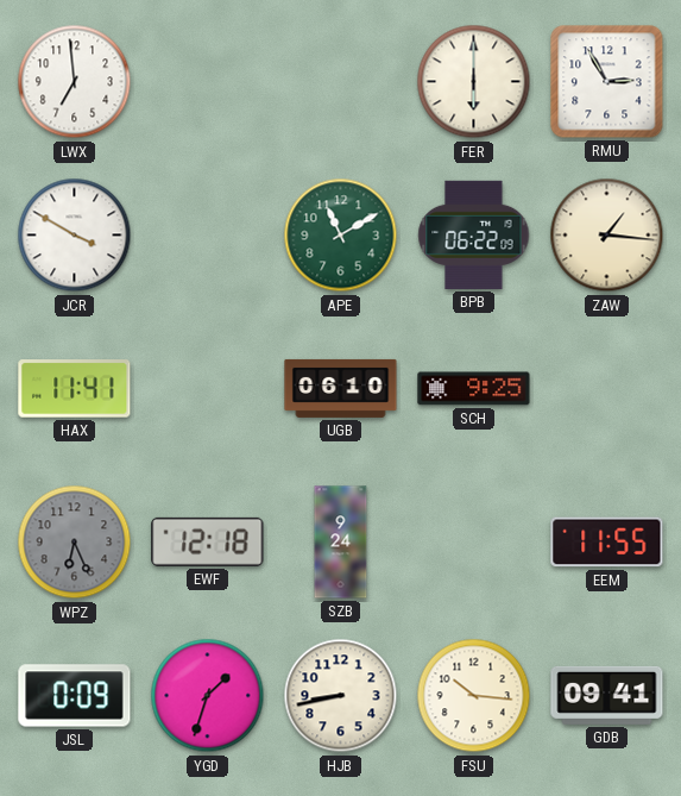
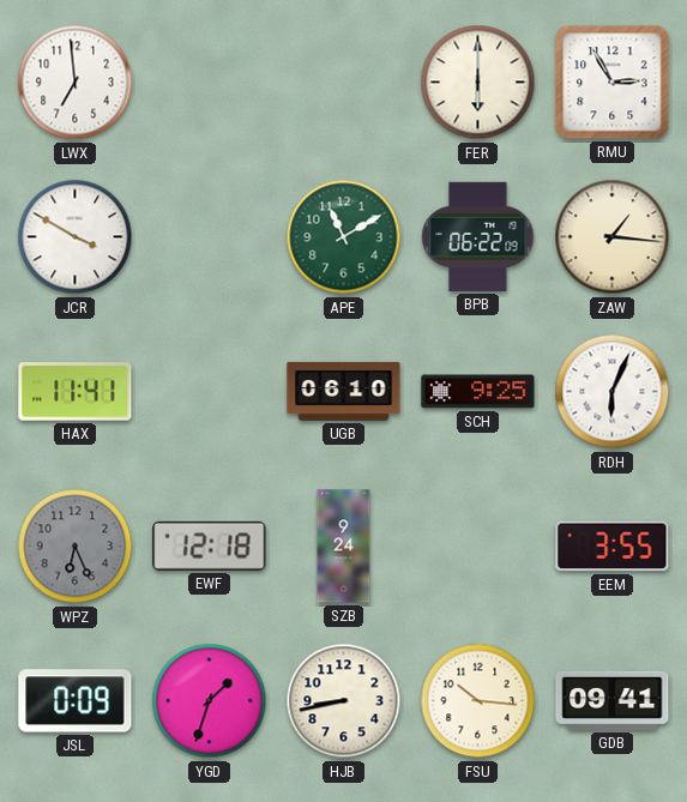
RDH: none -> 6:04 (613, 392)
EEM: 11:55 -> 3:55 (613, 547)
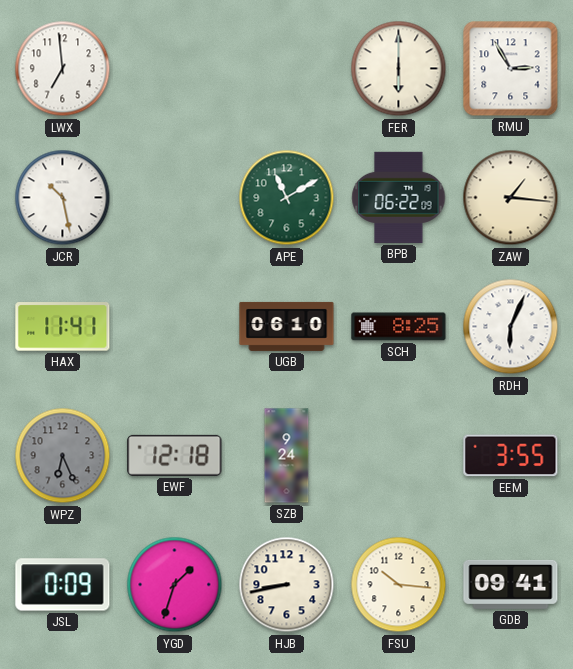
JCR: 3:50 -> 10:28 (63, 198)
SCH: 9:25 -> 8:25 (399, 327)
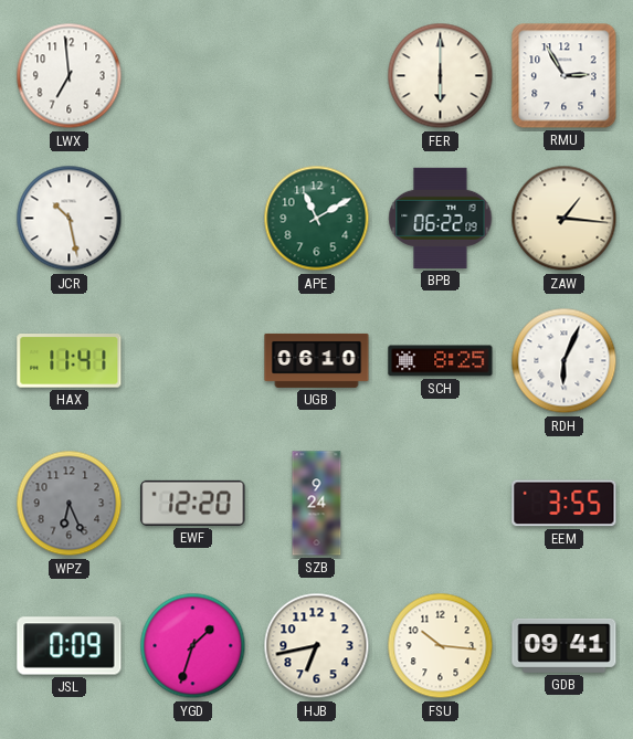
EWF: 12:18 -> 12:20 (193, 503)
HJB: 8:43 -> 6:43 (317, 646)
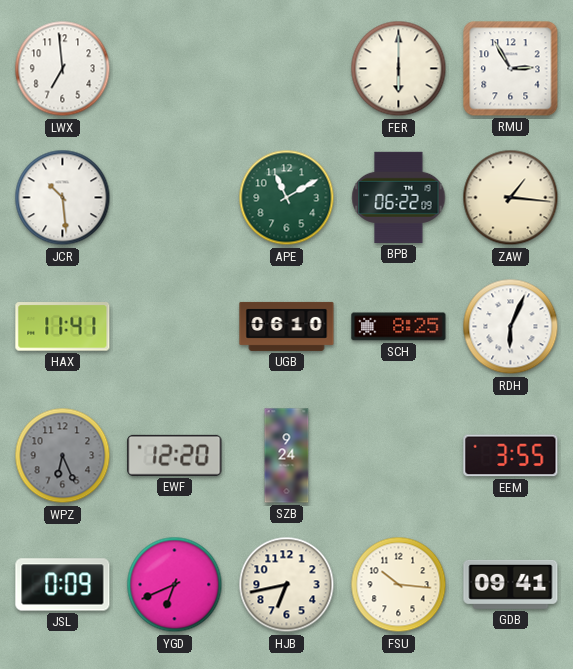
JCR: 10:28 -> 10:29 (63, 198)
YGD: 1:33 -> 6:41 (175, 585)
